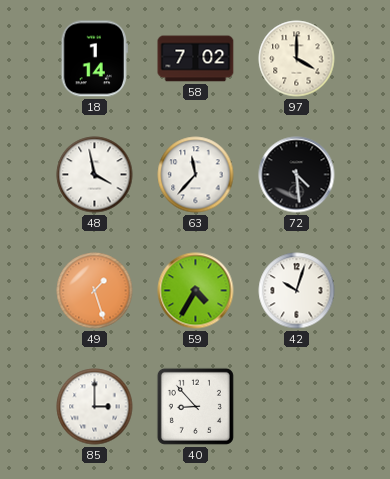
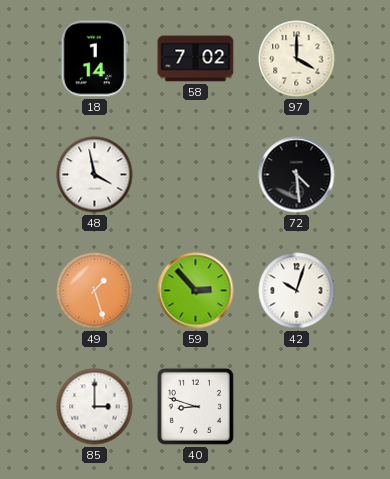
63: 11:37 -> none (196, 175)
59: 4:35 -> 2:53 (196, 291)
40: 8:53 -> 8:48 (195, 406)
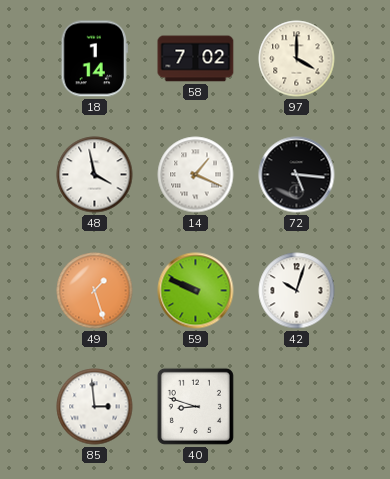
14: none -> 1:19 (196, 175)
72: 4:29 -> 5:16 (297, 175)
59: 2:53 -> 9:49 (196, 291)
85: 3:00 -> 2:59 (95, 407)
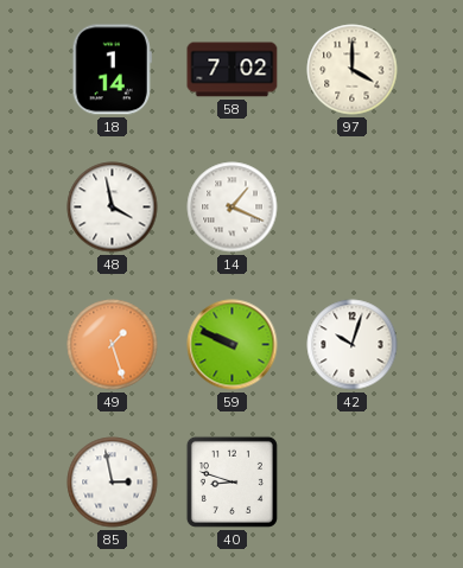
72: 5:16 -> none (297, 175)
85: 2:59 -> 2:58 (113, 483)
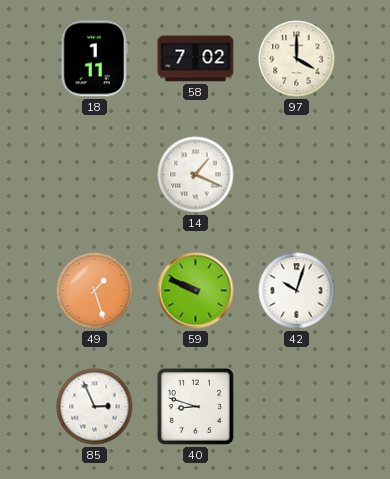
18: 1:14 -> 1:11 (94, 59)
48: 3:58 -> none (113, 208)
85: 2:58 -> 2:56 (95, 407)
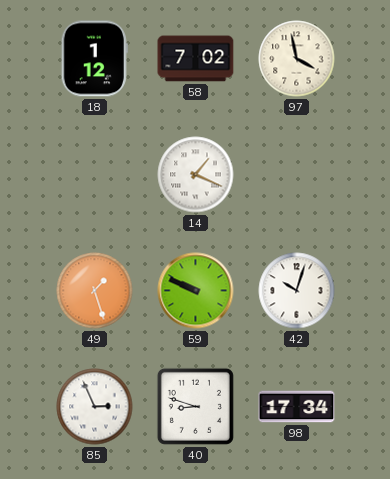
18: 1:11 -> 1:12 (94, 59)
97: 4:00 -> 3:58 (297, 59)
98: none -> 17:34 (297, 407)
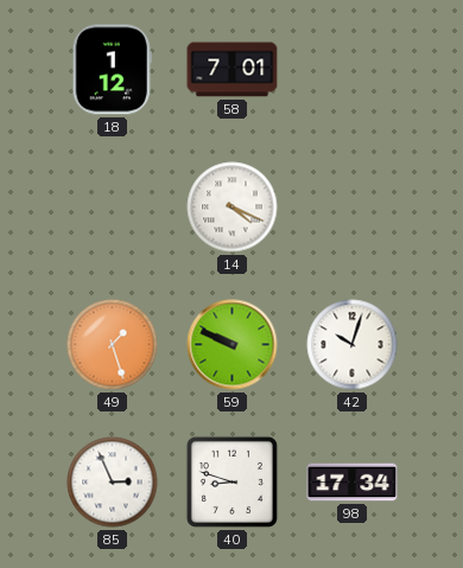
58: 7:02 -> 7:01 (233, 70)
97: 3:58 -> none (297, 59)
14: 1:19 -> 4:19 (233, 208)
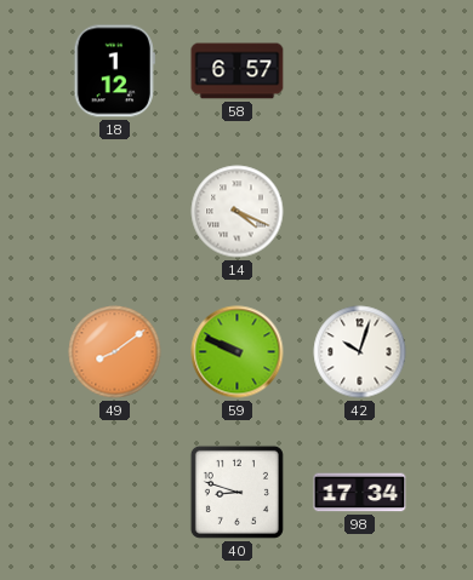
58: 7:01 -> 6:57 (238, 71)
49: 1:27 -> 8:09 (115, 352)
85: 2:56 -> none (113, 483)
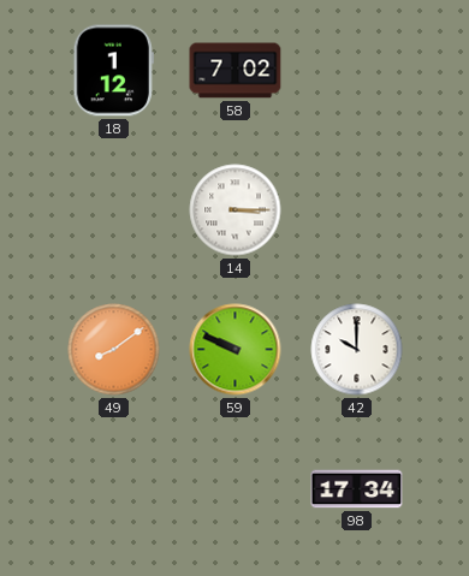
58: 6:57 -> 7:02 (236, 71)
14: 4:19 -> 3:15 (236, 210)
42: 10:03 -> 10:00 (357, 350)
40: 8:48 -> none (236, 492)
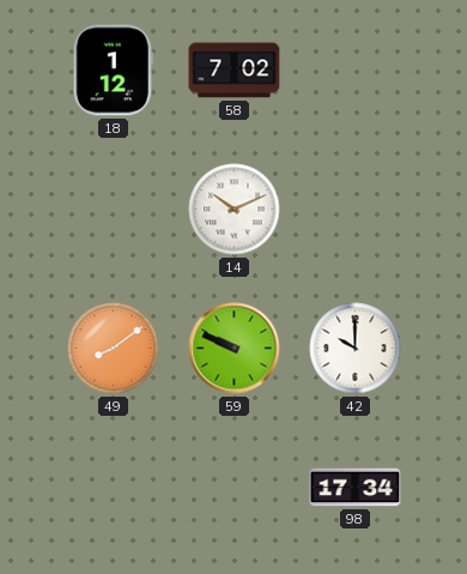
14: 3:15 -> 10:11 (235, 210)
